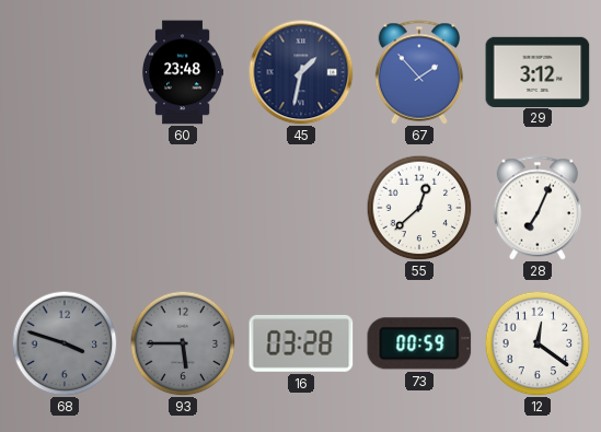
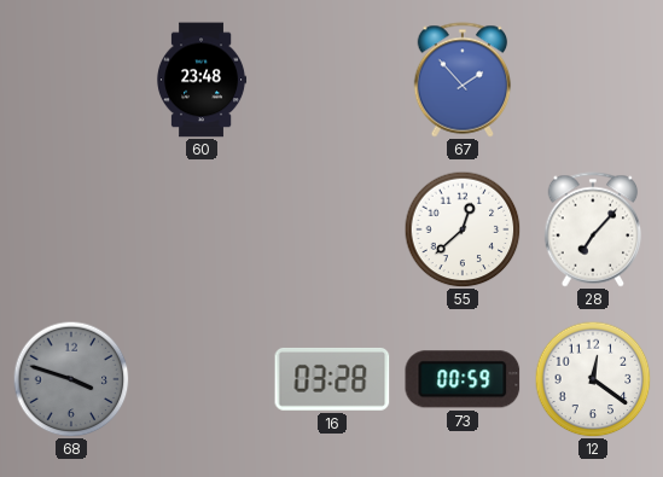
45: 1:32 -> none (301, 72)
29: 3:12 -> none (538, 71)
28: 7:04 -> 7:07 (593, 229)
93: 5:45 -> none (183, 343)
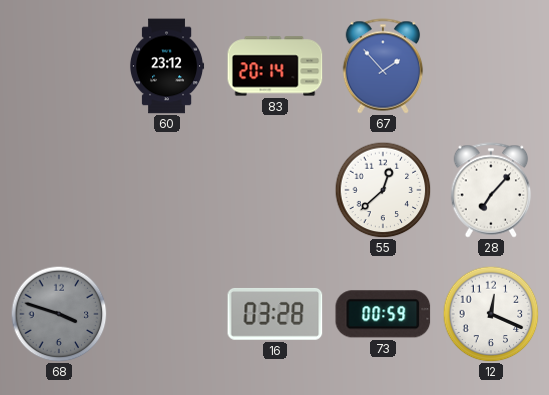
60: 23:48 -> 23:12 (167, 66)
83: none -> 20:14 (275, 66)
12: 12:21 -> 12:19 (491, 314)
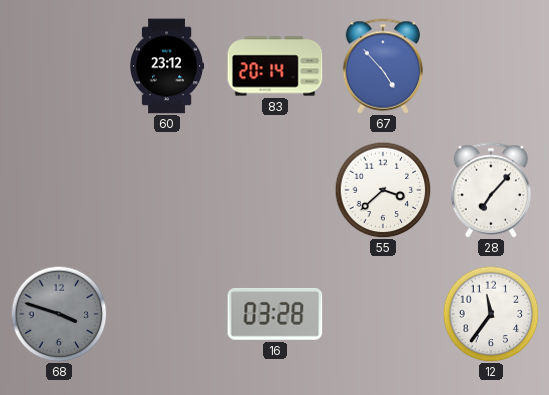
67: 1:53 -> 4:53 (383, 66)
55: 12:38 -> 3:38 (383, 190)
73: 00:59 -> none (383, 314)
12: 12:19 -> 11:36 (491, 314)
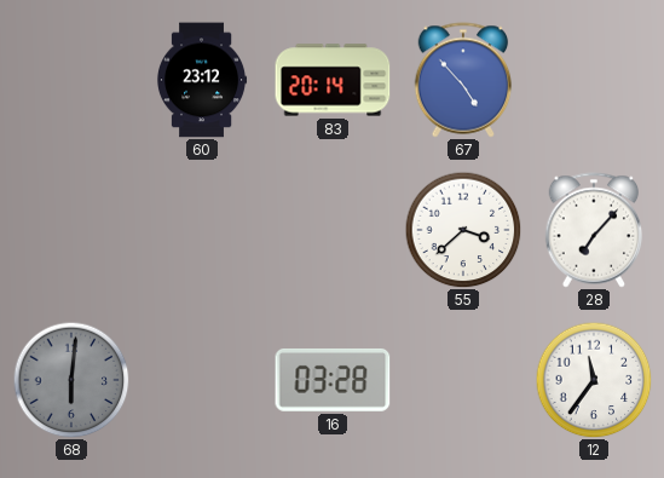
68: 3:48 -> 6:01 (71, 380)
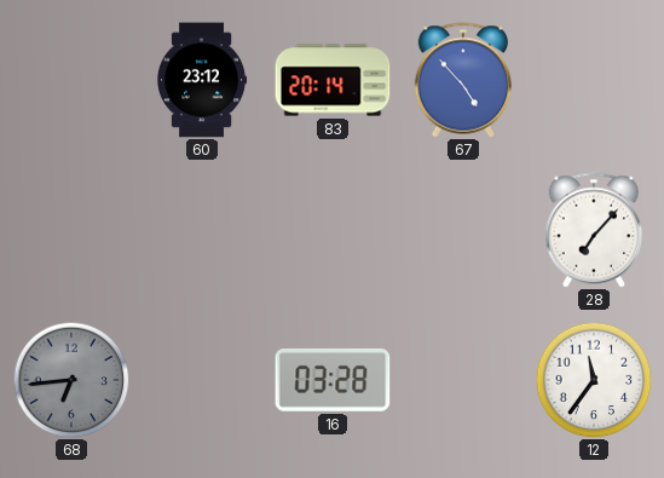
55: 3:38 -> none (463, 230)
68: 6:01 -> 6:44 (71, 380)
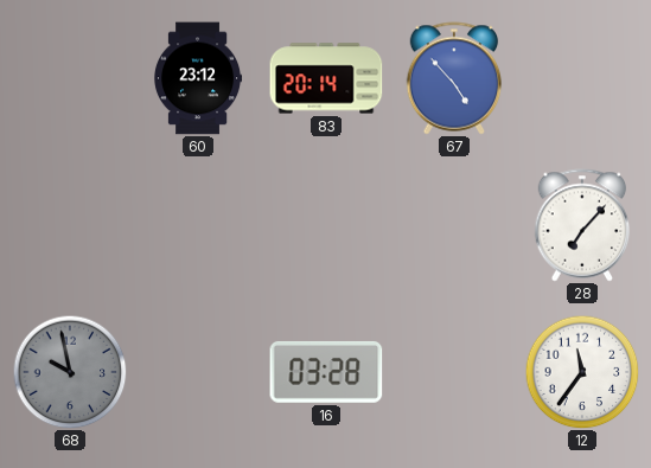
68: 6:44 -> 9:58 (70, 372)
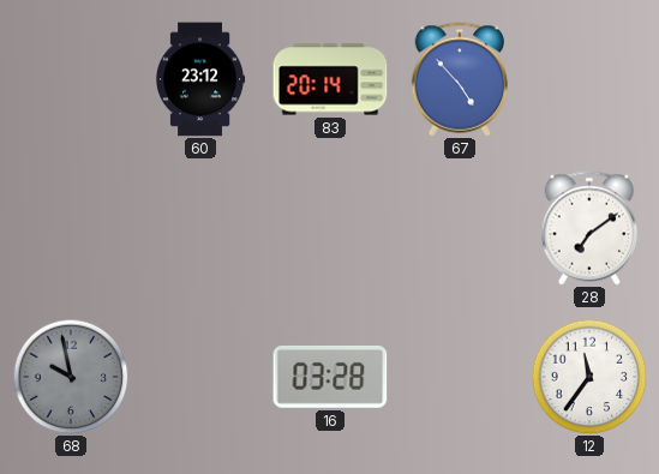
28: 7:07 -> 7:09 (589, 228)
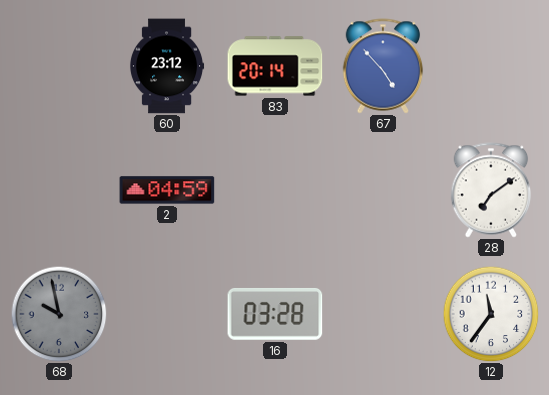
2: none -> 04:59 (167, 190)
